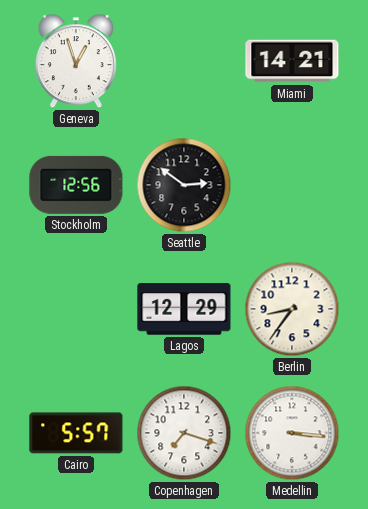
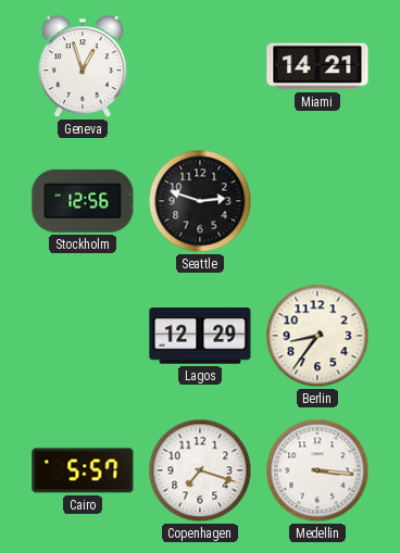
Seattle: 2:51 -> 2:48 (200, 201)
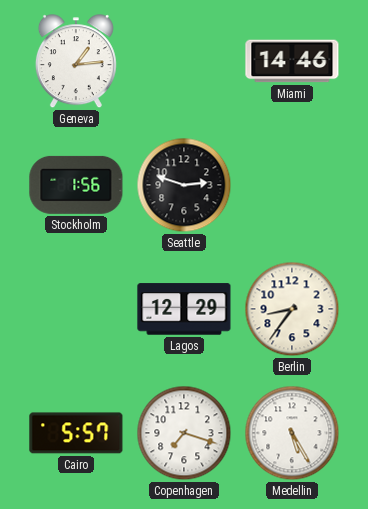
Geneva: 12:57 -> 1:14 (76, 62)
Miami: 14:21 -> 14:46 (292, 61)
Stockholm: 12:56 -> 1:56 (76, 185)
Medellin: 3:16 -> 5:25 (292, 433)
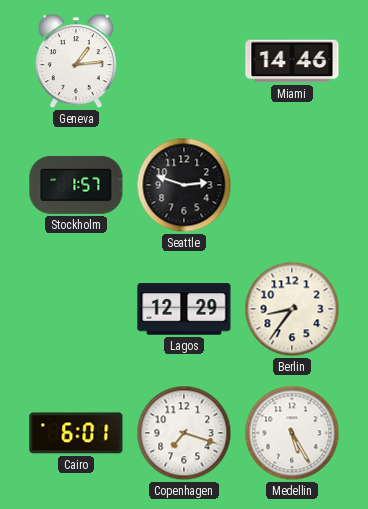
Stockholm: 1:56 -> 1:57 (76, 185)
Cairo: 5:57 -> 6:01 (76, 433)
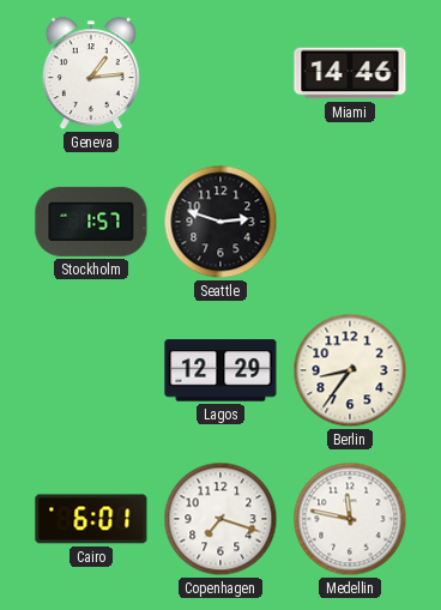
Medellin: 5:25 -> 11:47 (350, 519)
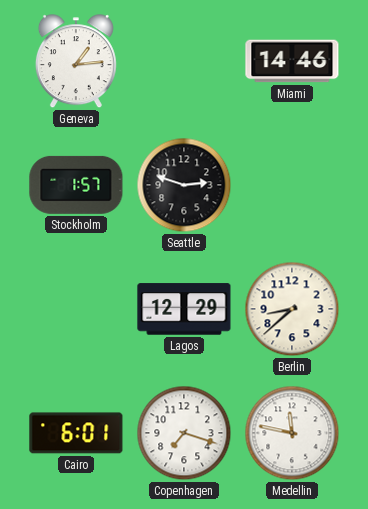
Berlin: 8:36 -> 8:38 (292, 309)
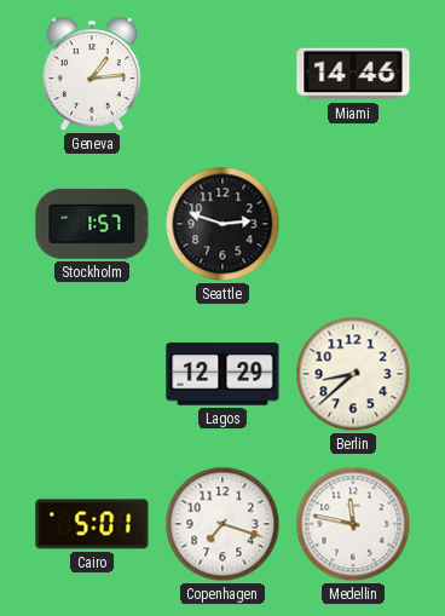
Cairo: 6:01 -> 5:01 (92, 524)
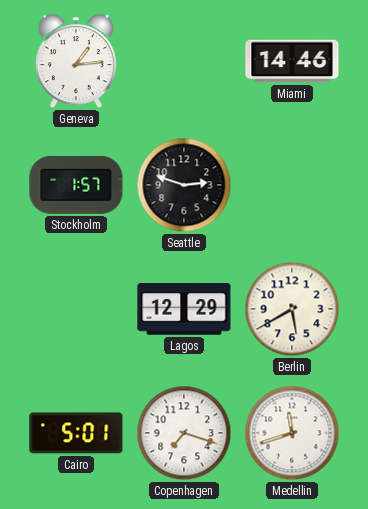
Berlin: 8:38 -> 5:40 (292, 309)
Medellin: 11:47 -> 11:42 (292, 433)
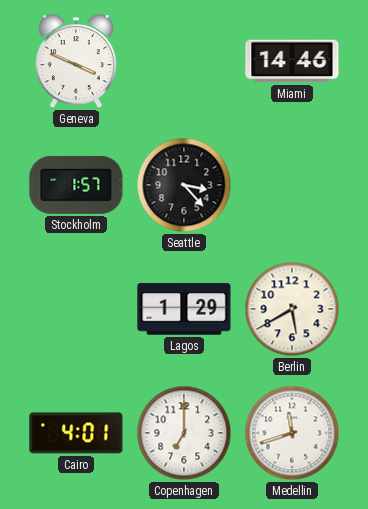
Geneva: 1:14 -> 3:49 (76, 62)
Seattle: 2:48 -> 3:23 (184, 185)
Lagos: 12:29 -> 1:29 (184, 309)
Cairo: 5:01 -> 4:01 (76, 433)
Copenhagen: 7:18 -> 7:00 (184, 433)
